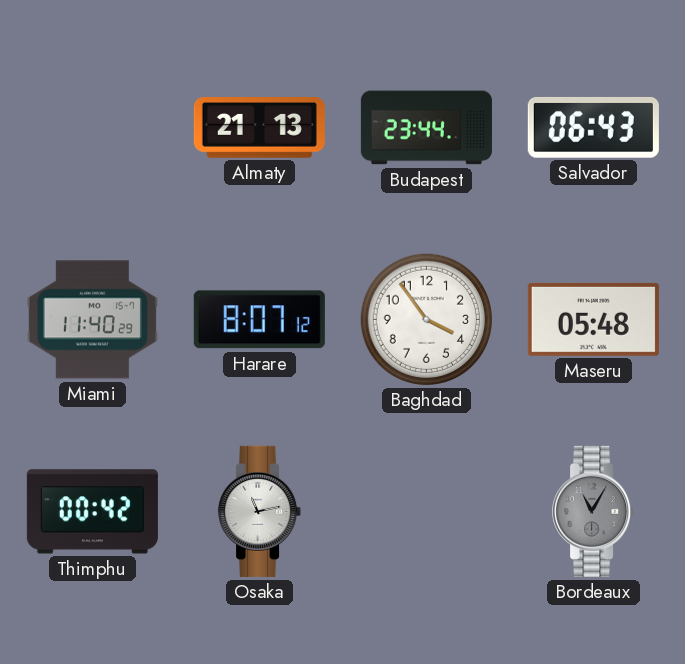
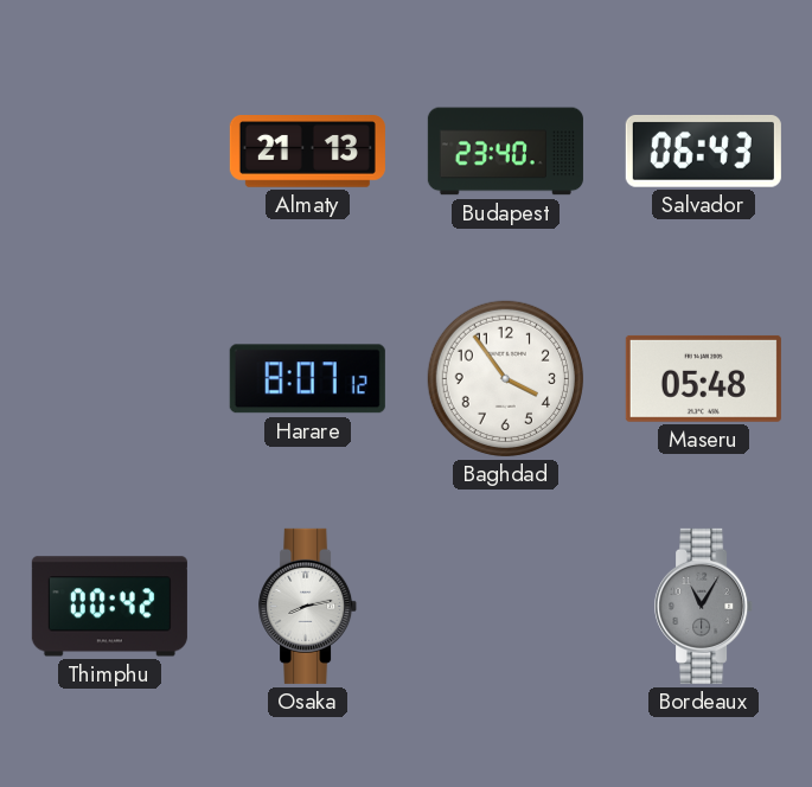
Budapest: 23:44 -> 23:40 (505, 152)
Miami: 11:40 -> none (92, 320)
Osaka: 11:13 -> 8:13 (308, 606)
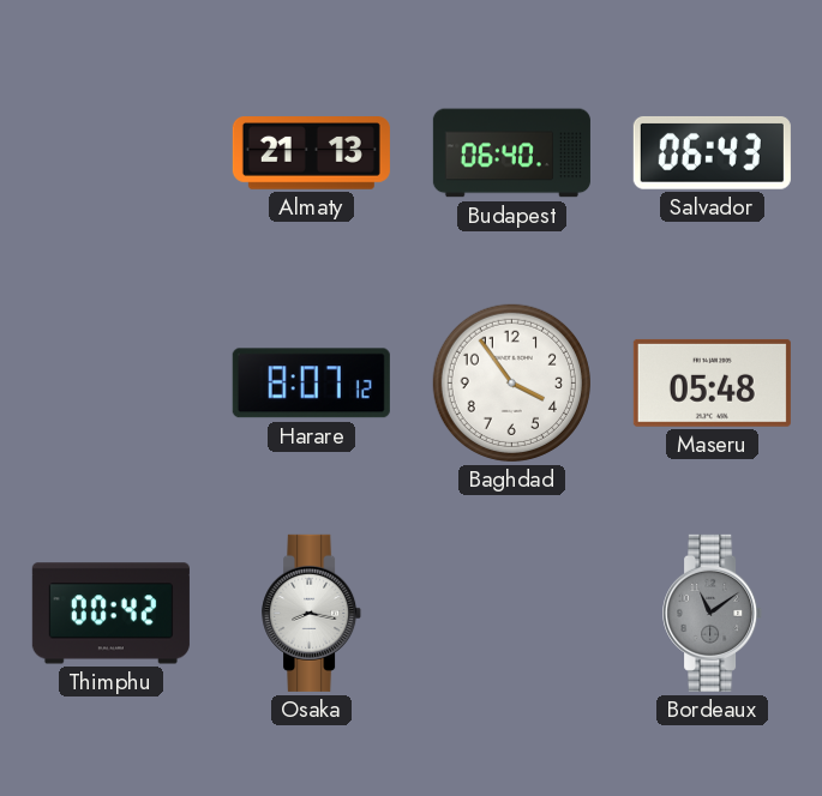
Budapest: 23:40 -> 06:40 (511, 153)
Osaka: 8:13 -> 8:17 (312, 613)
Bordeaux: 11:05 -> 11:09 (713, 613)
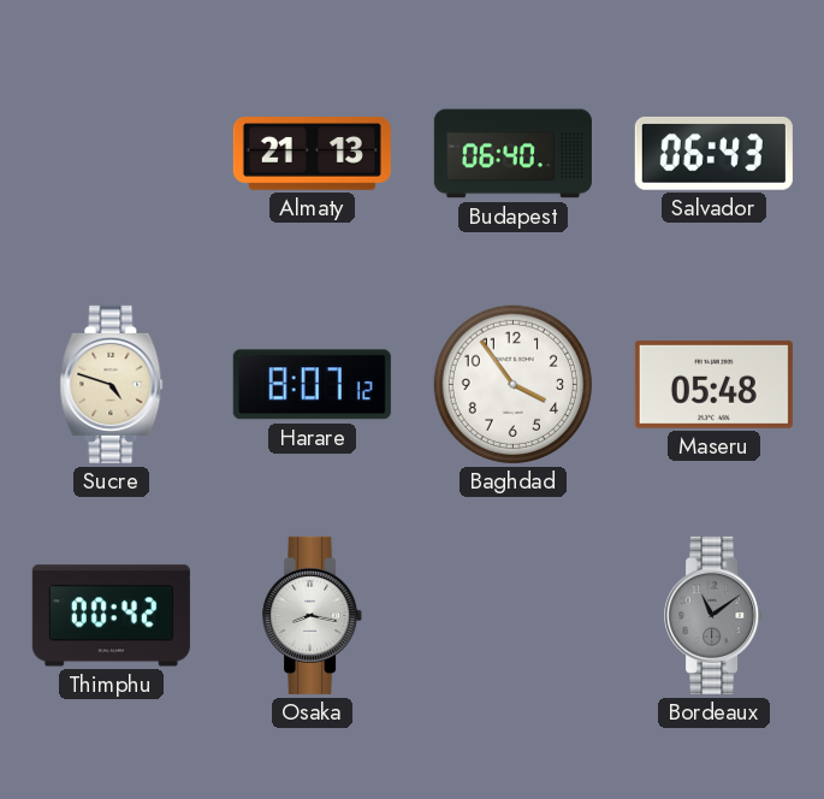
Sucre: none -> 4:48 (112, 384)
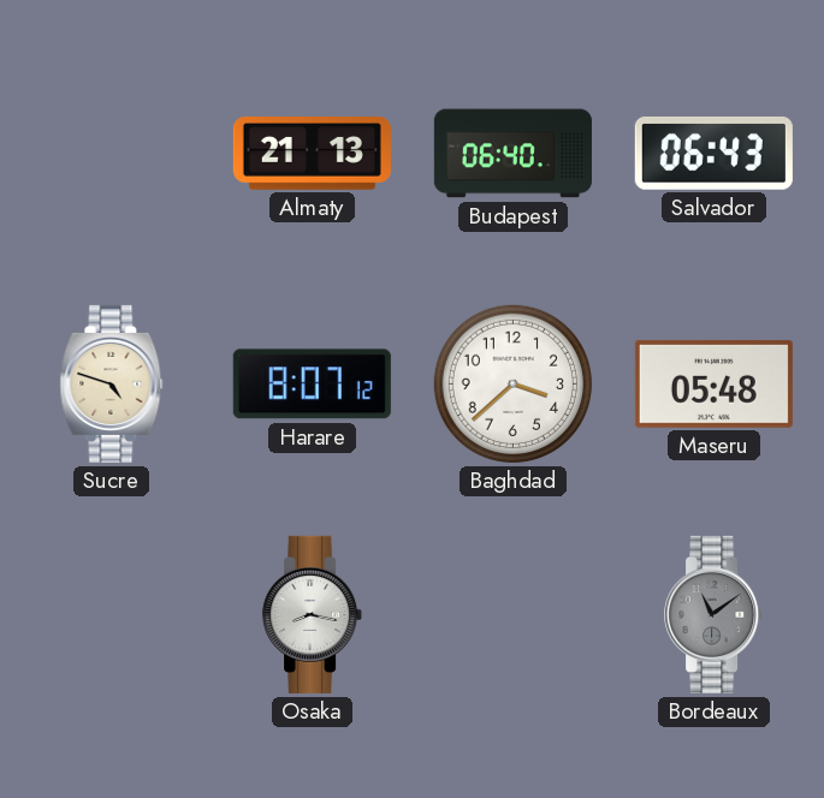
Baghdad: 3:54 -> 3:38 (512, 383)
Thimphu: 00:42 -> none (111, 616)
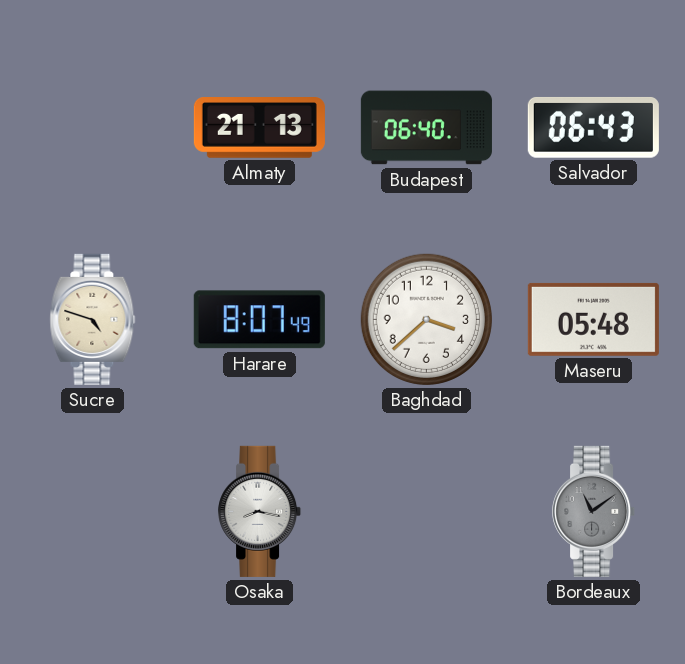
Harare: 8:07:12 -> 8:07:49 (259, 320)
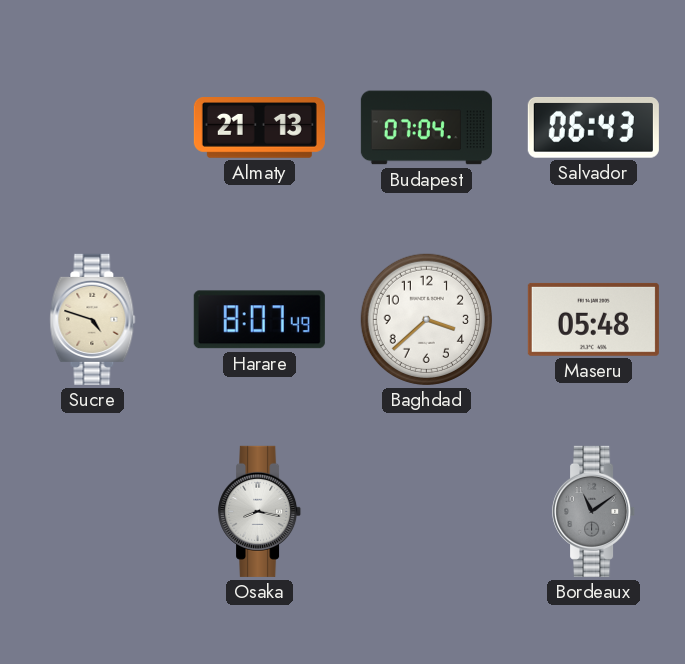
Budapest: 06:40 -> 07:04 (426, 128)
